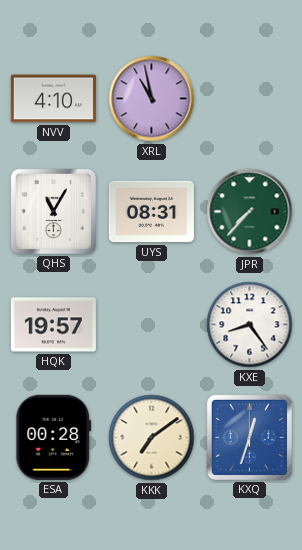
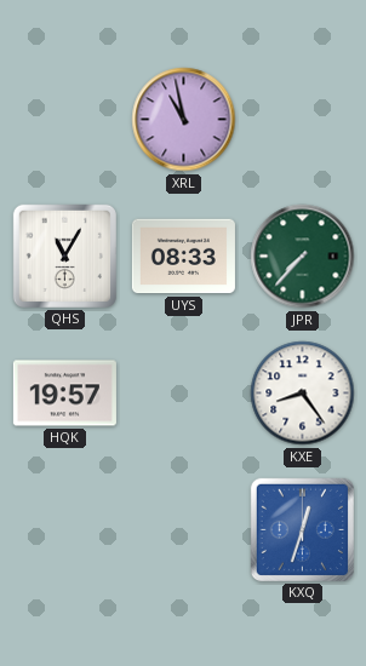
NVV: 4:10 -> none (53, 99)
UYS: 08:31 -> 08:33 (183, 257)
ESA: 00:28 -> none (54, 437)
KKK: 7:09 -> none (152, 438)
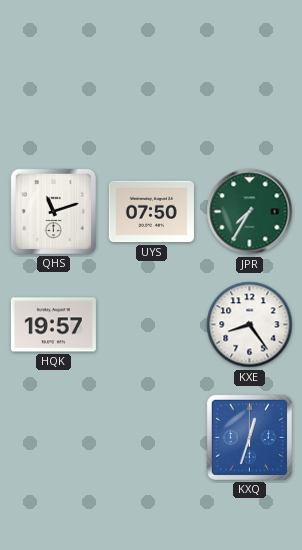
XRL: 10:58 -> none (184, 120)
QHS: 11:05 -> 11:12 (53, 211)
UYS: 08:33 -> 07:50 (151, 212)
JPR: 7:37 -> 7:35 (250, 212)
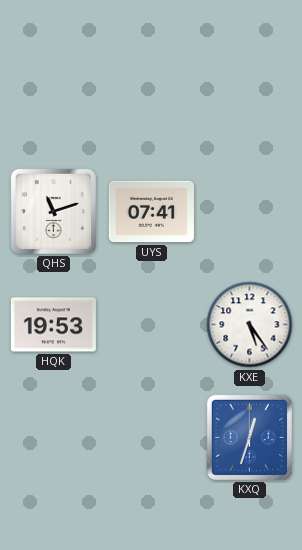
UYS: 07:50 -> 07:41 (151, 212)
JPR: 7:35 -> none (250, 212)
HQK: 19:57 -> 19:53 (53, 325)
KXE: 8:24 -> 5:24 (250, 325)
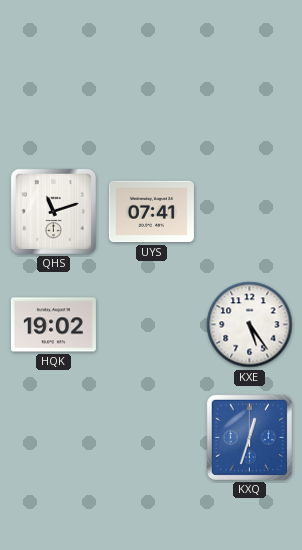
HQK: 19:53 -> 19:02 (53, 325)
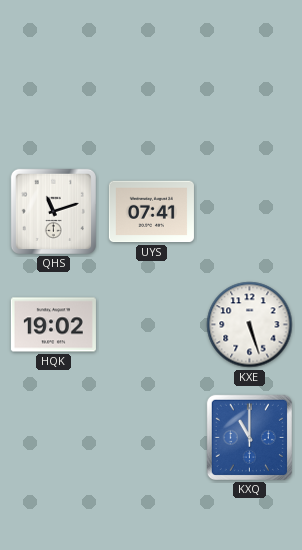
KXE: 5:24 -> 5:27 (250, 325)
KXQ: 12:33 -> 11:00 (249, 437)
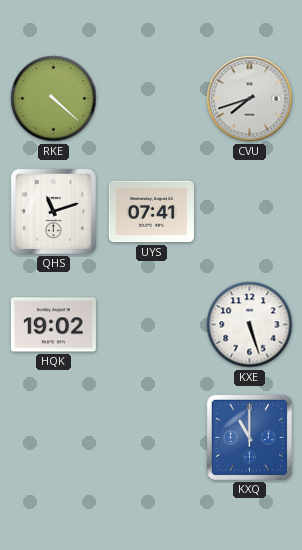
RKE: none -> 4:22 (54, 99)
CVU: none -> 7:42 (250, 99)
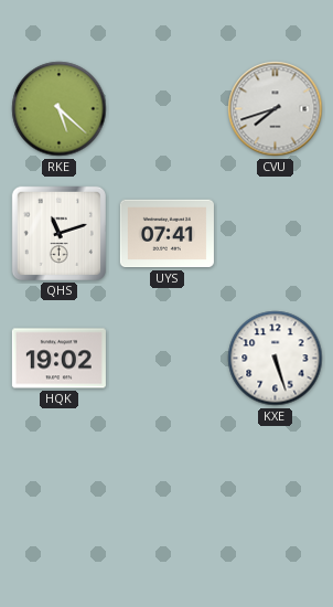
RKE: 4:22 -> 5:22 (60, 109)
KXQ: 11:00 -> none (249, 437)
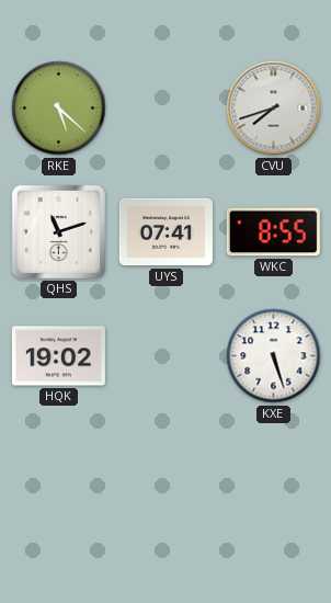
WKC: none -> 8:55 (273, 232)
